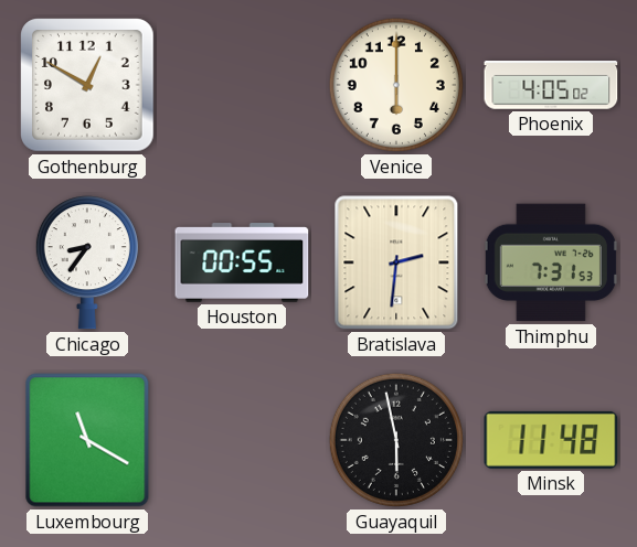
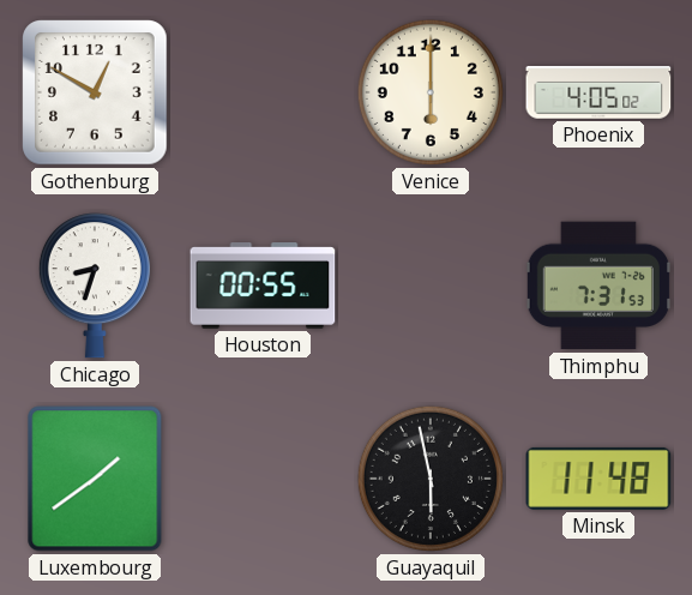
Chicago: 8:36 -> 8:33 (95, 286)
Bratislava: 2:31 -> none (396, 262)
Luxembourg: 11:20 -> 1:39 (95, 479)
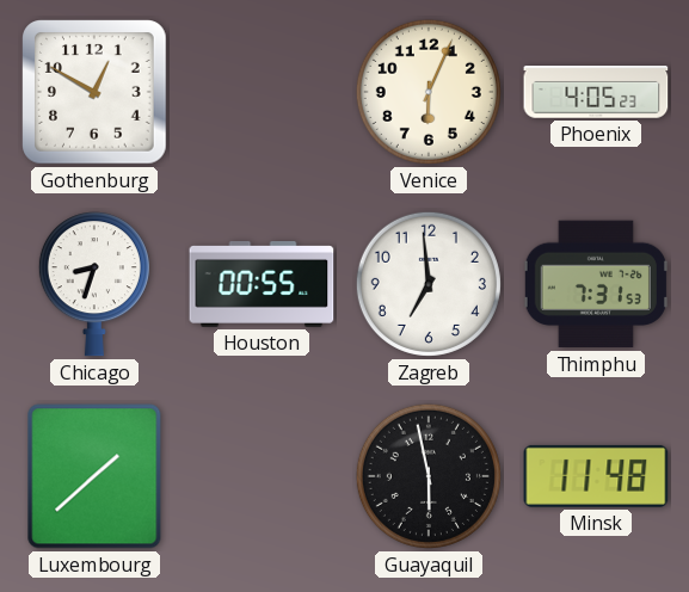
Venice: 6:00 -> 6:04 (429, 92)
Phoenix: 4:05:02 -> 4:05:23 (596, 92)
Zagreb: none -> 6:59 (429, 284)
Luxembourg: 1:39 -> 1:38 (94, 476)
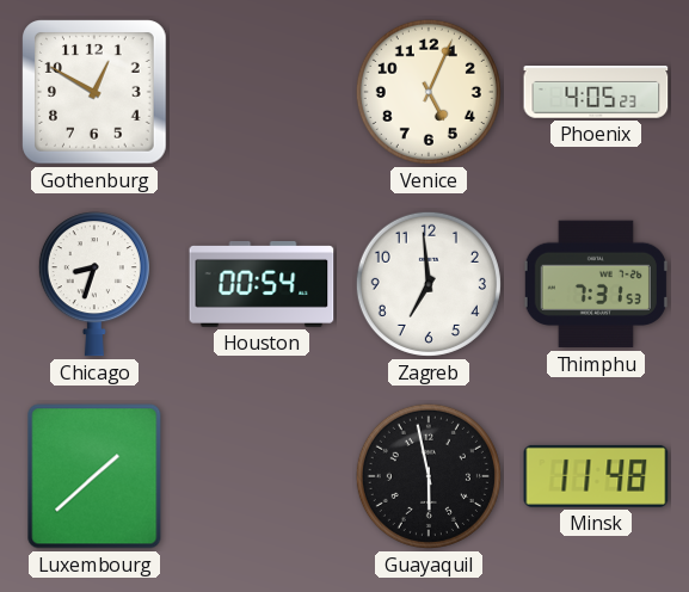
Venice: 6:04 -> 5:04 (429, 92)
Houston: 00:55 -> 00:54 (262, 284)
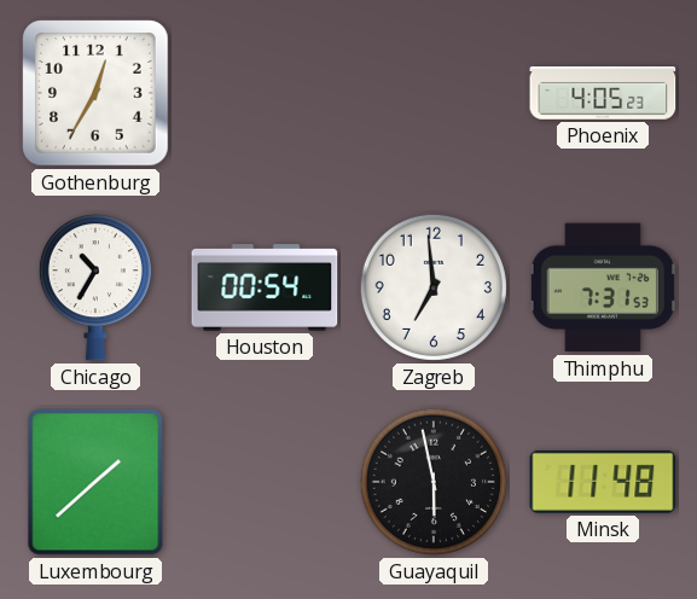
Gothenburg: 12:50 -> 12:35 (95, 93)
Venice: 5:04 -> none (429, 92)
Chicago: 8:33 -> 10:35 (95, 287)
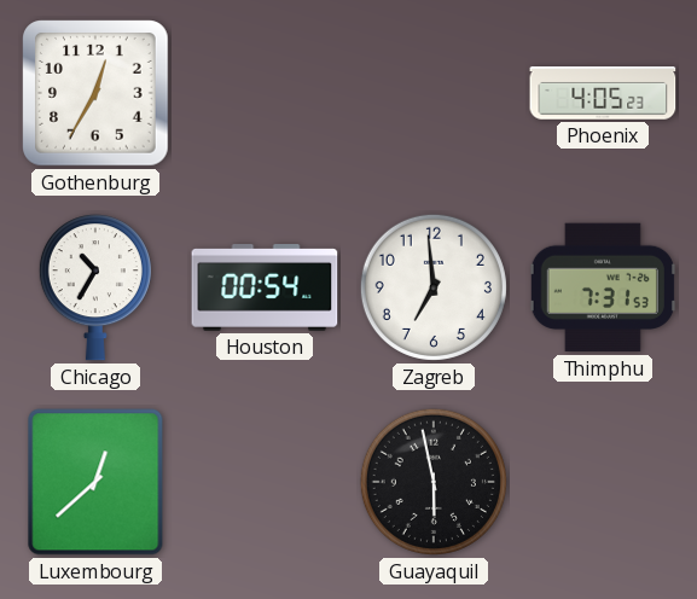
Luxembourg: 1:38 -> 12:38 (95, 482)
Minsk: 11:48 -> none (603, 482)
